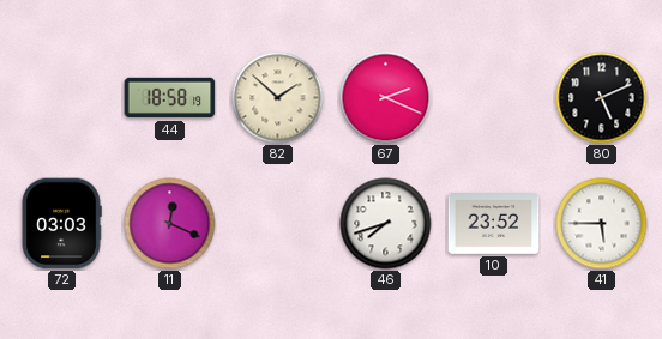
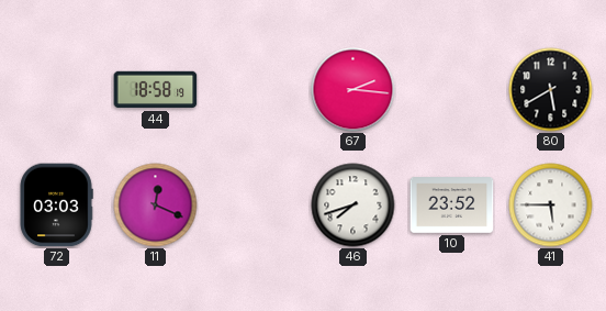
82: 1:52 -> none (278, 98)
67: 2:19 -> 2:16 (353, 90)
80: 5:11 -> 5:40 (551, 90)
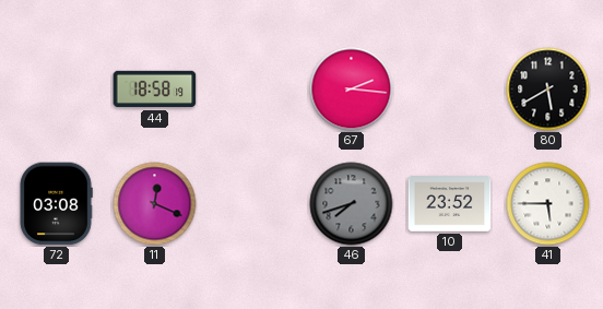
72: 03:03 -> 03:08 (56, 204)
46 dial: white -> grey (352, 204)
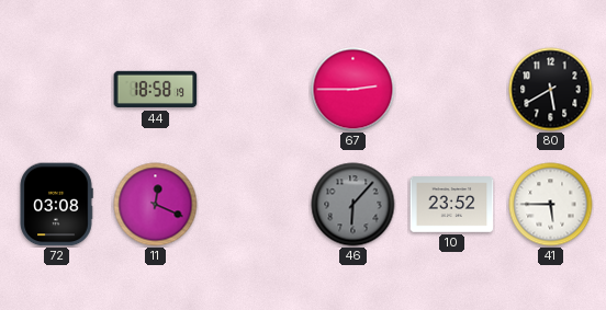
67: 2:16 -> 2:45 (353, 90)
46: 7:42 -> 6:07 (353, 205)
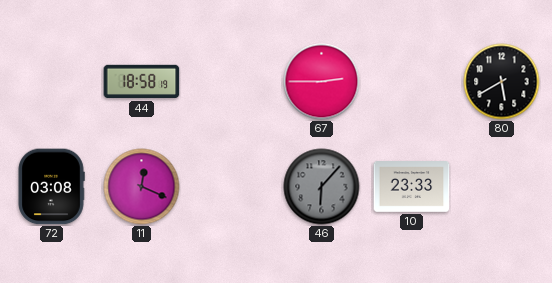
10: 23:52 -> 23:33 (412, 187)
41: 5:45 -> none (551, 205)
